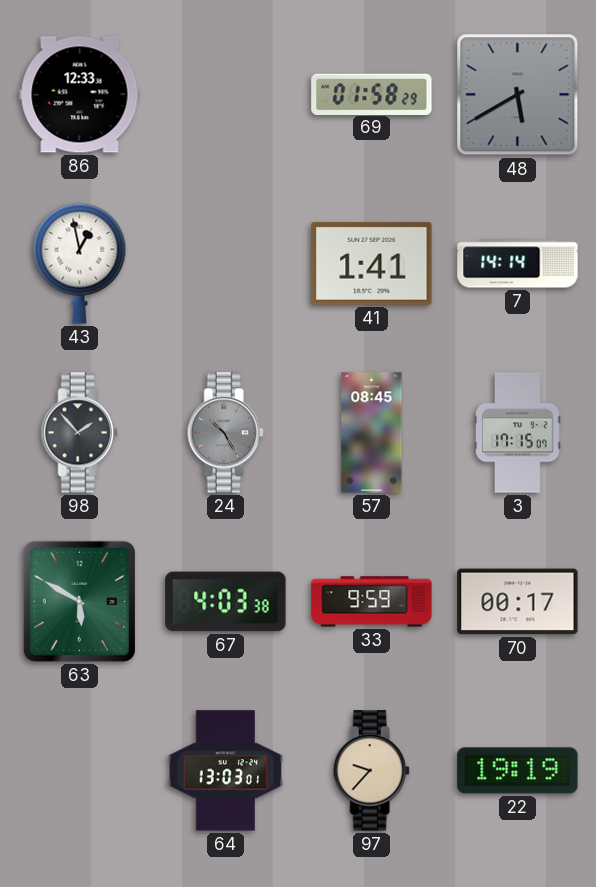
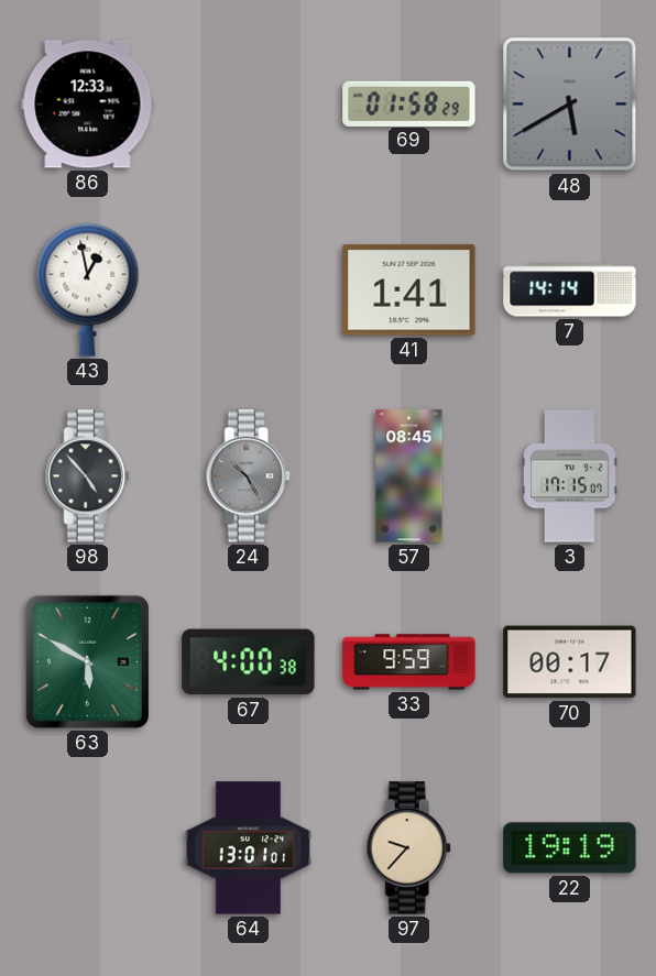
98: 1:53 -> 4:53 (87, 476)
67: 4:03 -> 4:00 (249, 662)
64: 13:03 -> 13:01 (249, 848)
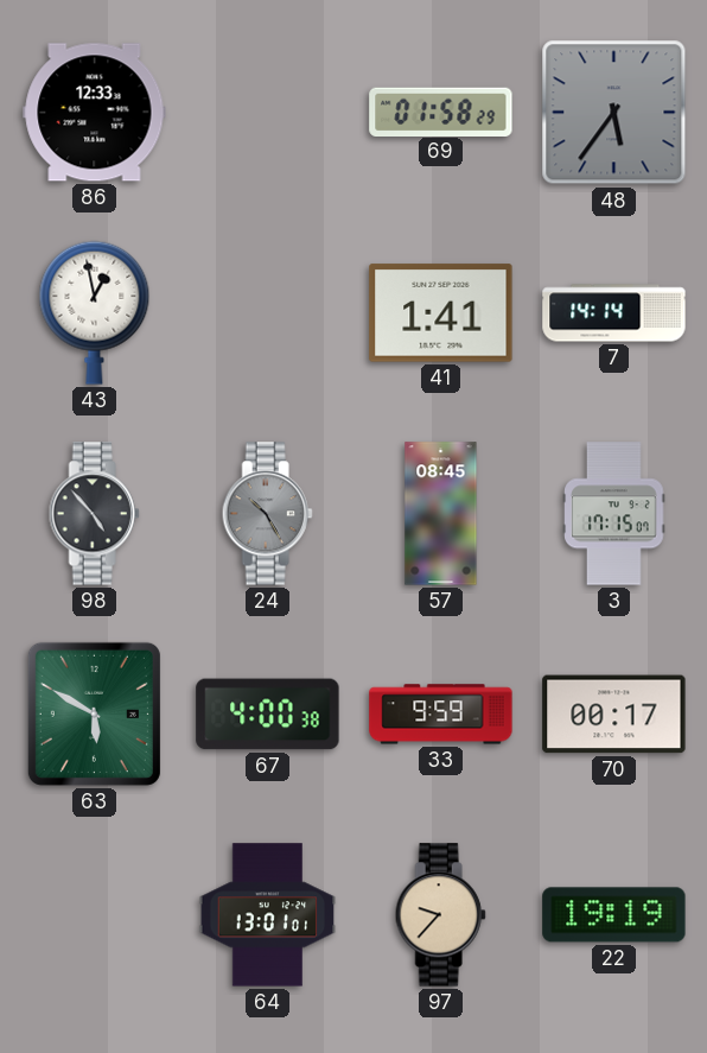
48: 5:40 -> 5:36 (614, 113)
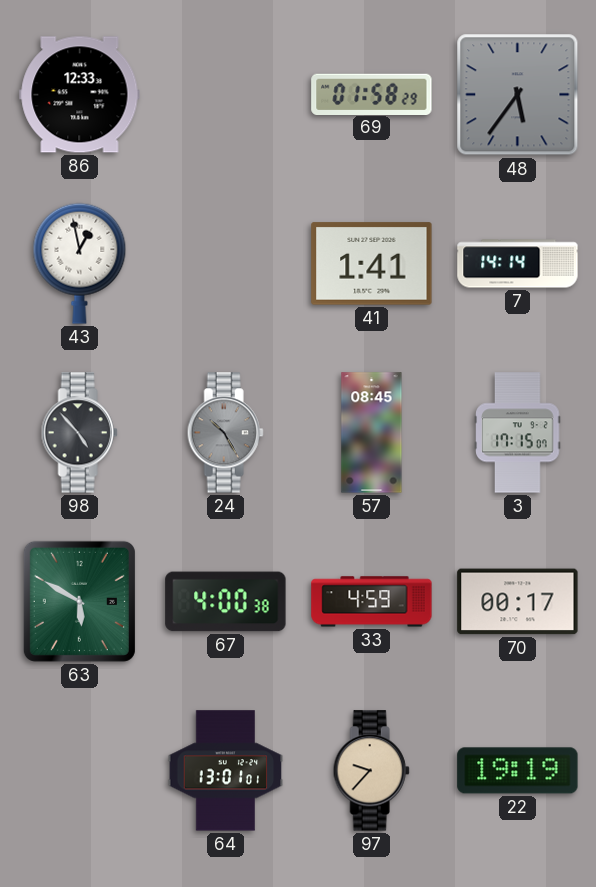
33: 9:59 -> 4:59 (372, 602)
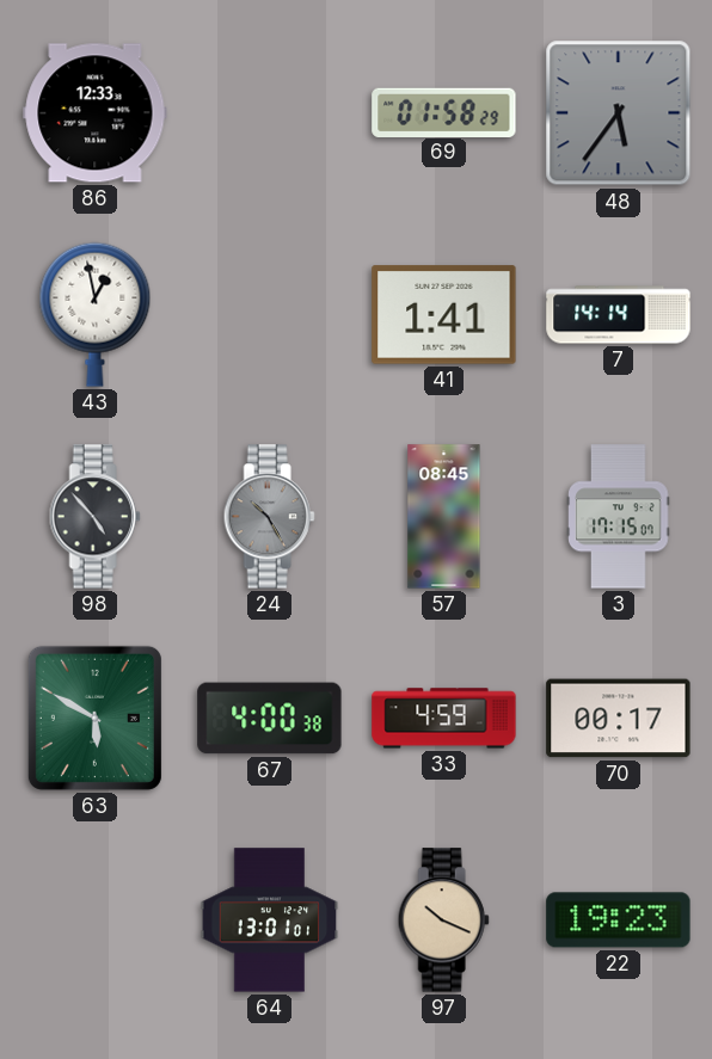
97: 9:37 -> 10:19 (443, 921)
22: 19:19 -> 19:23 (619, 921)
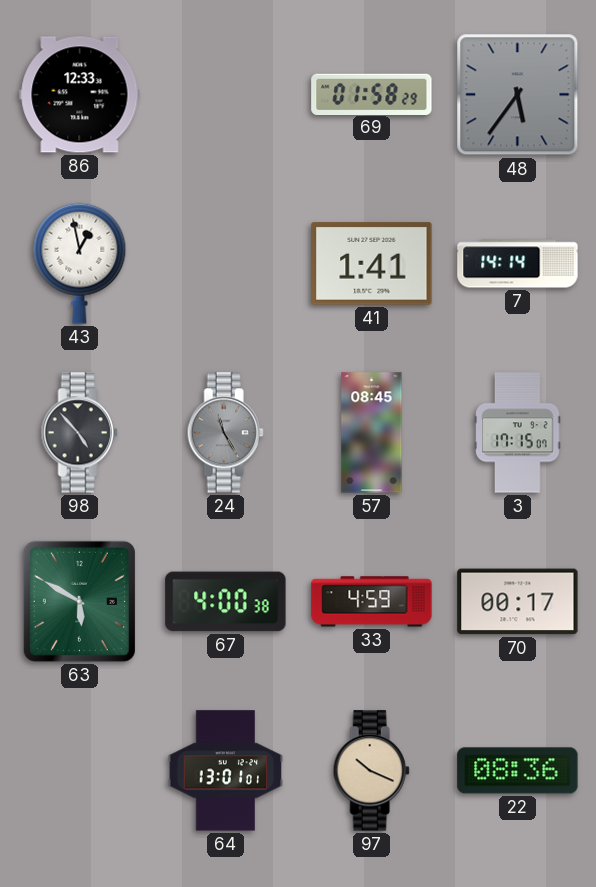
24: 10:25 -> 11:25 (225, 433)
22: 19:23 -> 08:36 (518, 771)
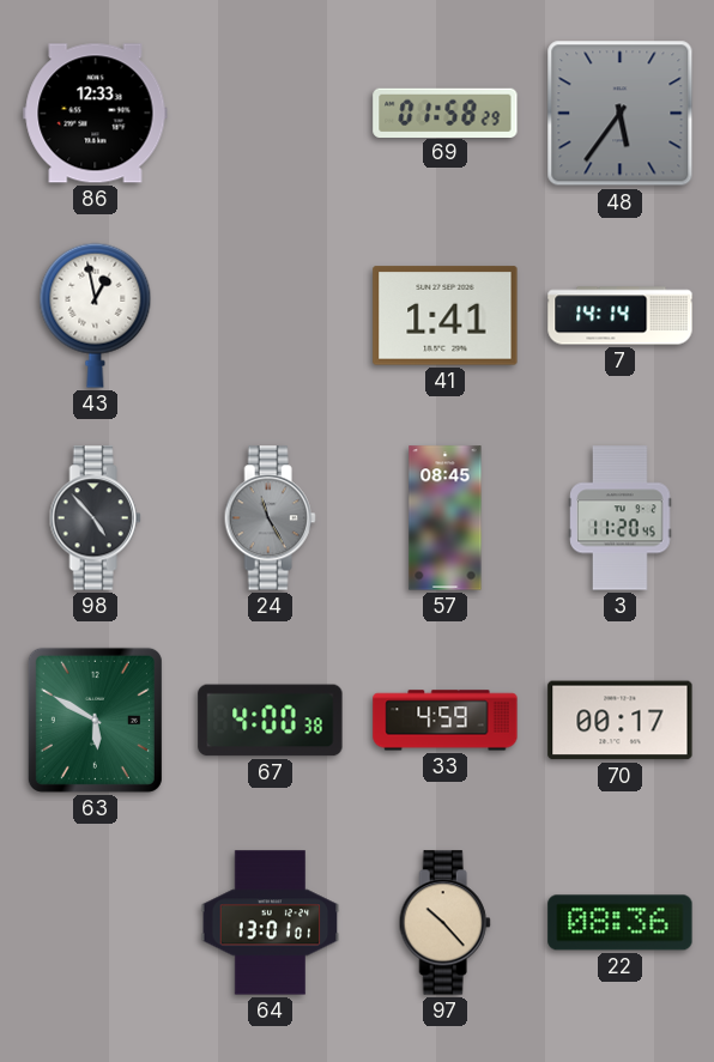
3: 17:15 -> 11:20 (621, 518)
97: 10:19 -> 10:23 (444, 923)
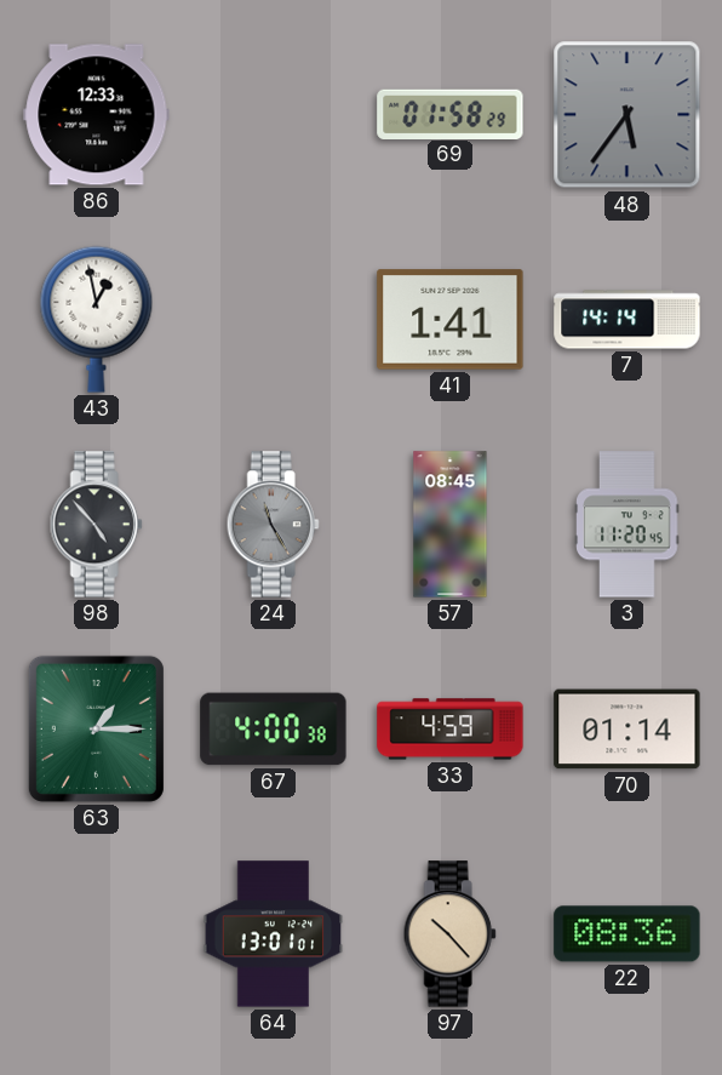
63: 5:50 -> 1:15 (96, 728)
70: 00:17 -> 01:14 (628, 730)
